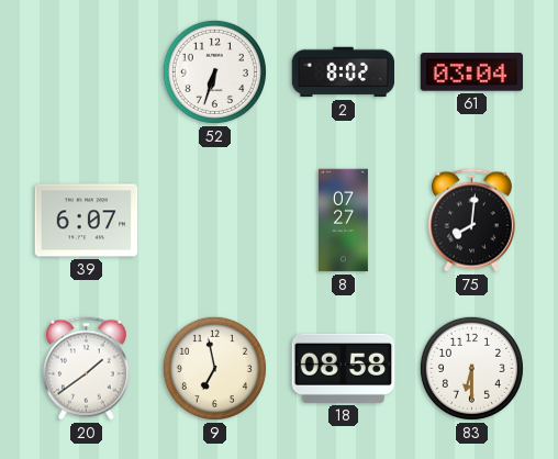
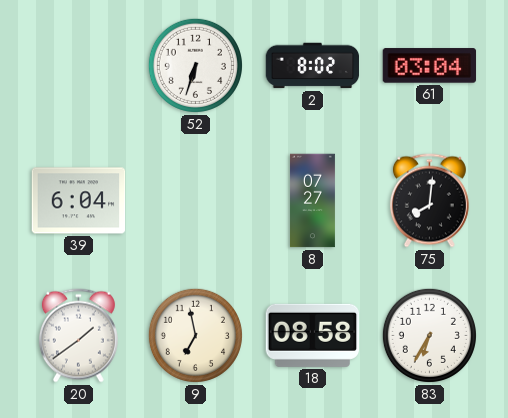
39: 6:07 -> 6:04 (79, 201)
83: 6:30 -> 6:35 (429, 335)
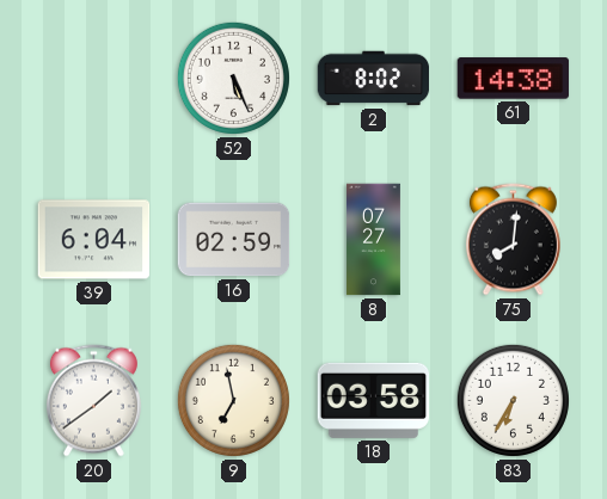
52: 6:33 -> 5:26 (233, 78)
61: 03:04 -> 14:38 (514, 79)
16: none -> 02:59 (234, 240)
18: 08:58 -> 03:58 (374, 400)
